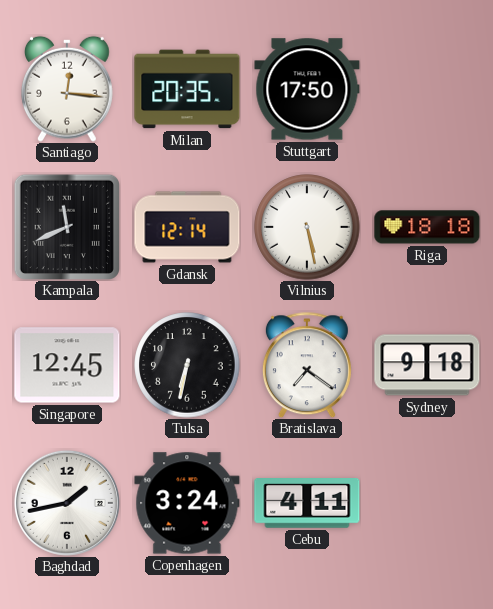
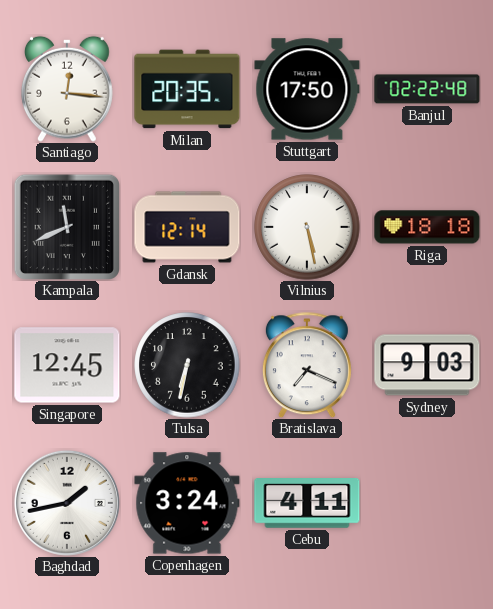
Banjul: none -> 02:22 (427, 89)
Bratislava: 7:21 -> 7:19 (307, 365)
Sydney: 9:18 -> 9:03 (427, 365)
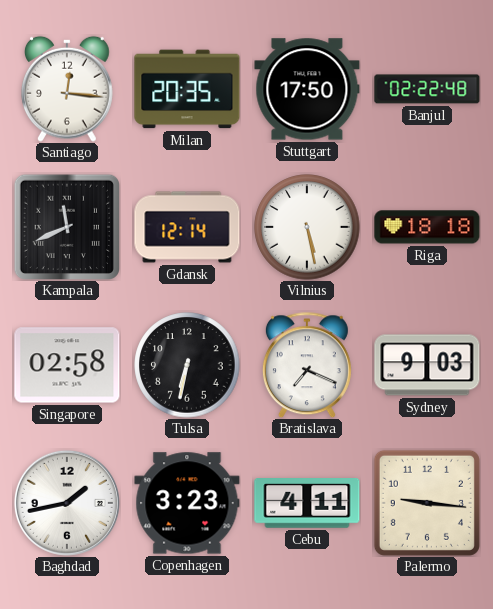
Singapore: 12:45 -> 02:58 (67, 365)
Copenhagen: 3:24 -> 3:23 (187, 503)
Palermo: none -> 9:16 (427, 503)
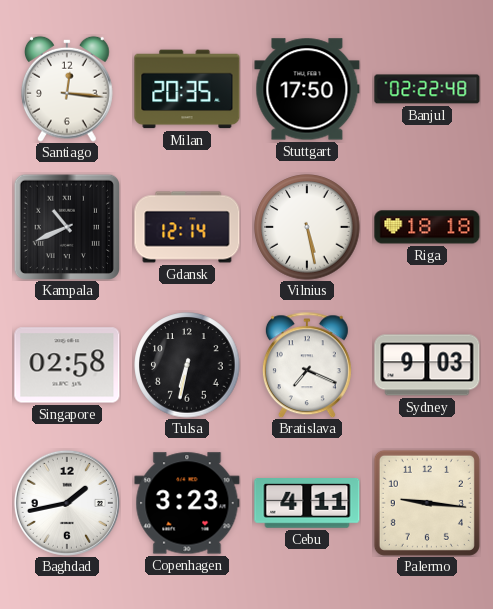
Kampala: 11:41 -> 10:41 (66, 226)
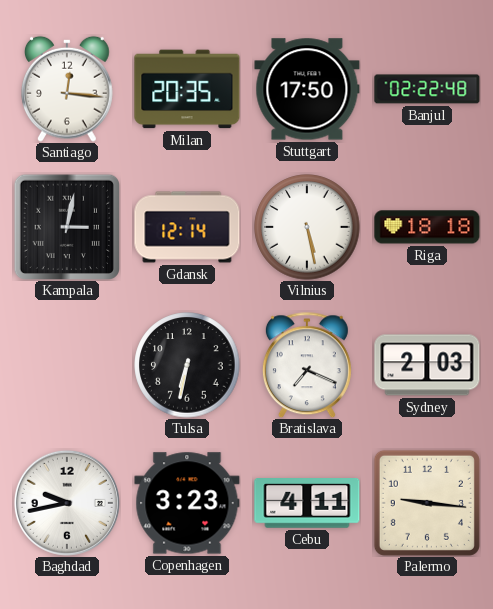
Kampala: 10:41 -> 3:02 (66, 226)
Singapore: 02:58 -> none (67, 365)
Sydney: 9:03 -> 2:03 (427, 365)
Baghdad: 1:43 -> 9:43 (67, 503)
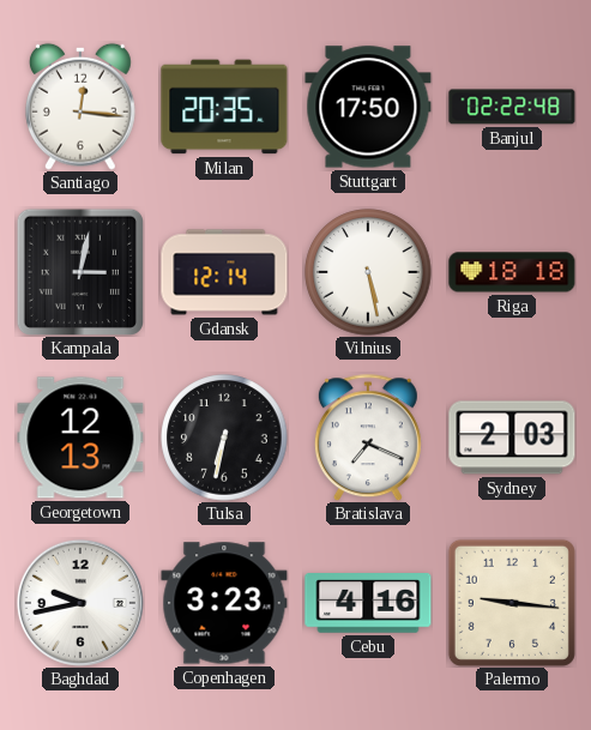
Georgetown: none -> 12:13 (80, 438)
Cebu: 4:11 -> 4:16 (368, 604)
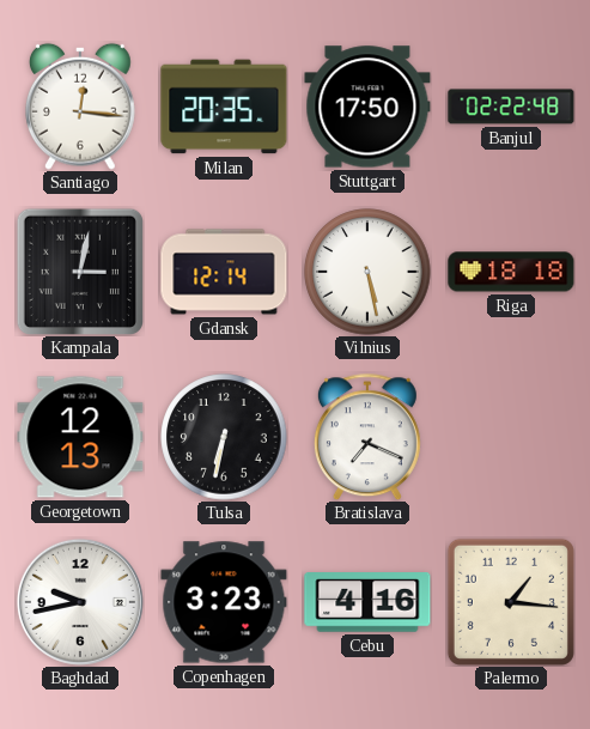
Sydney: 2:03 -> none (512, 438)
Palermo: 9:16 -> 1:16 (511, 602)
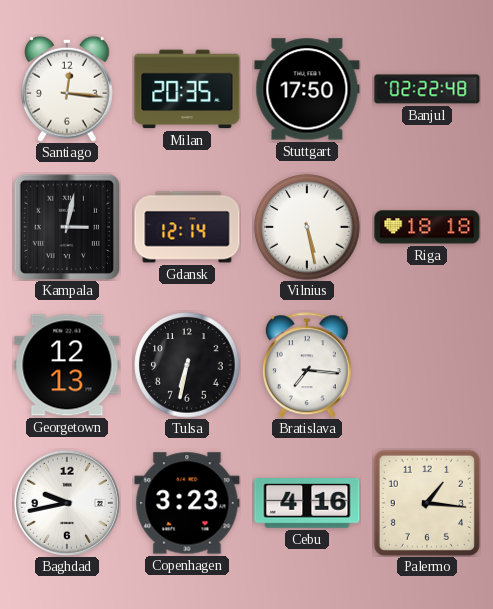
Bratislava: 7:19 -> 7:16 (307, 365)
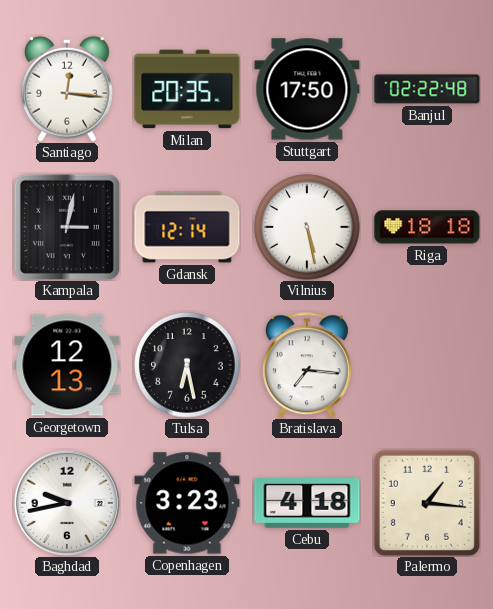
Tulsa: 6:32 -> 6:28 (187, 365)
Cebu: 4:16 -> 4:18 (307, 504)
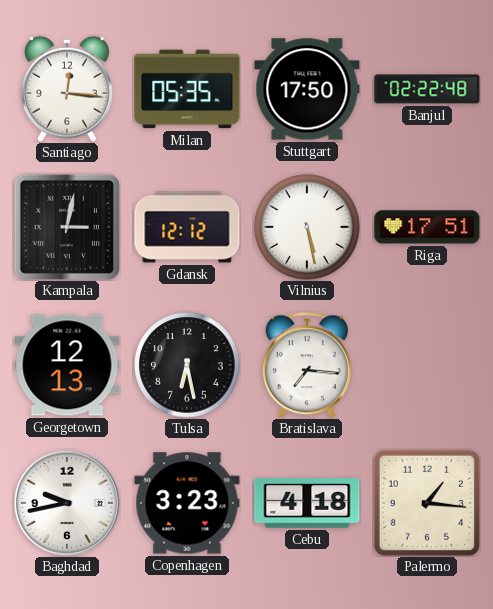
Milan: 20:35 -> 05:35 (187, 89)
Gdansk: 12:14 -> 12:12 (187, 227)
Riga: 18:18 -> 17:51 (427, 227)
